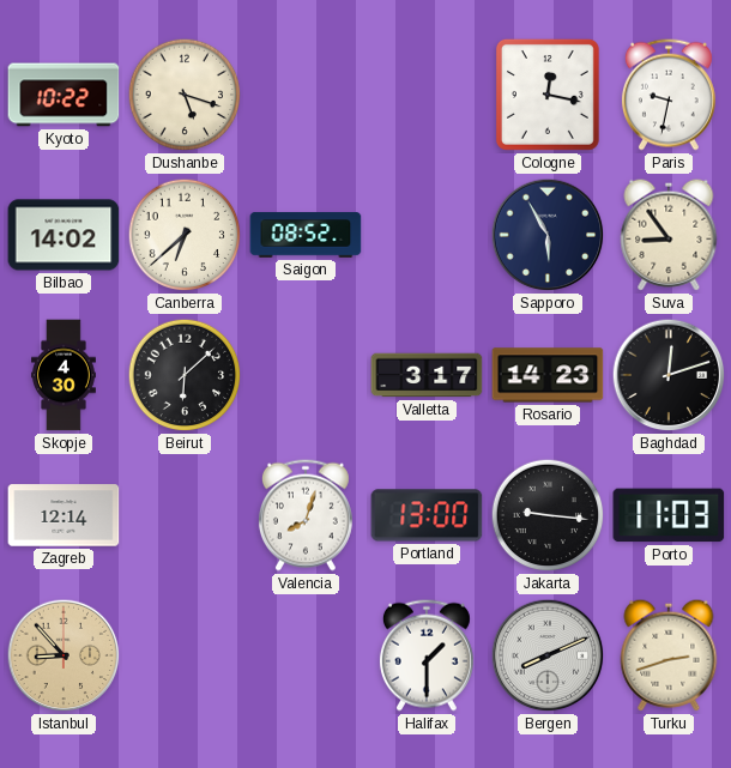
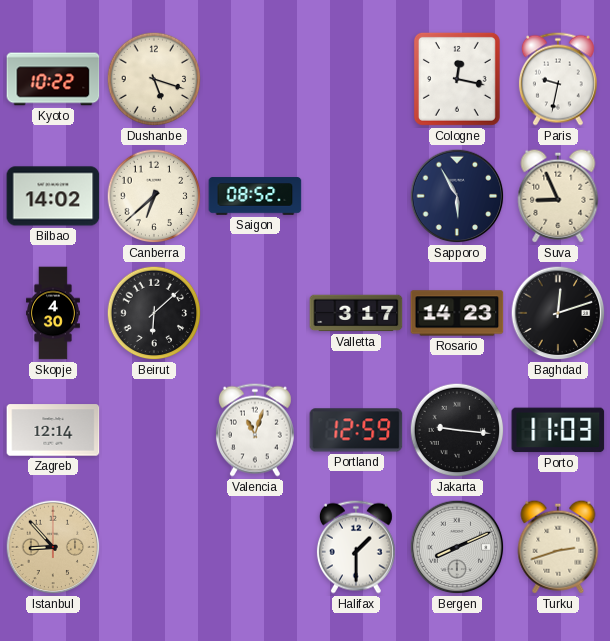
Suva: 8:54 -> 8:56 (558, 196)
Valencia: 8:03 -> 11:03 (255, 430)
Portland: 13:00 -> 12:59 (356, 430)
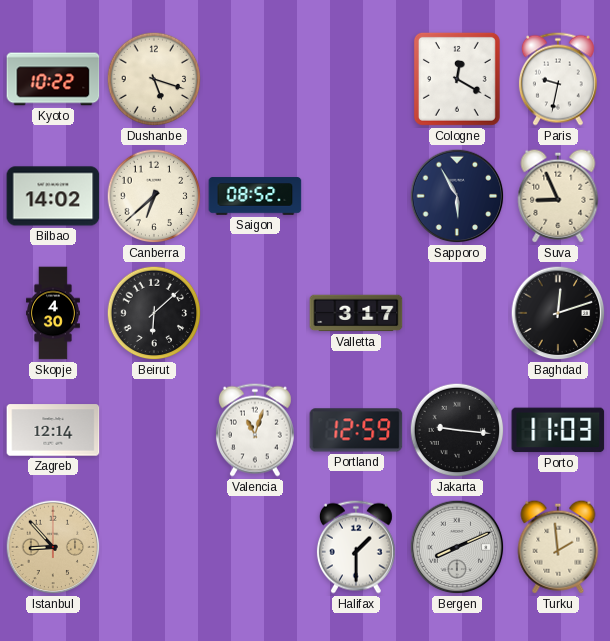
Cologne: 12:17 -> 12:20 (457, 79)
Rosario: 14:23 -> none (457, 313)
Turku: 2:42 -> 1:59 (558, 547)
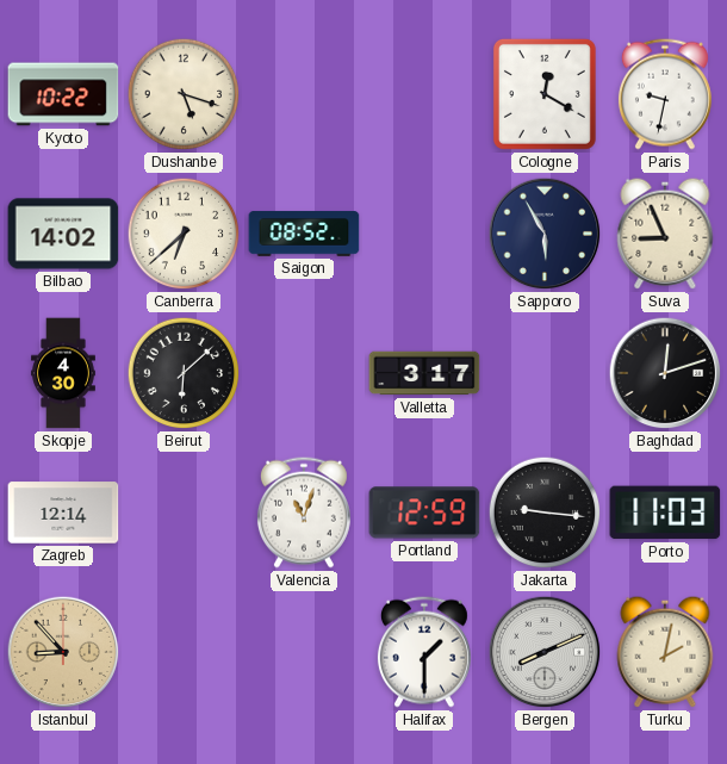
Turku: 1:59 -> 2:02 (665, 652)
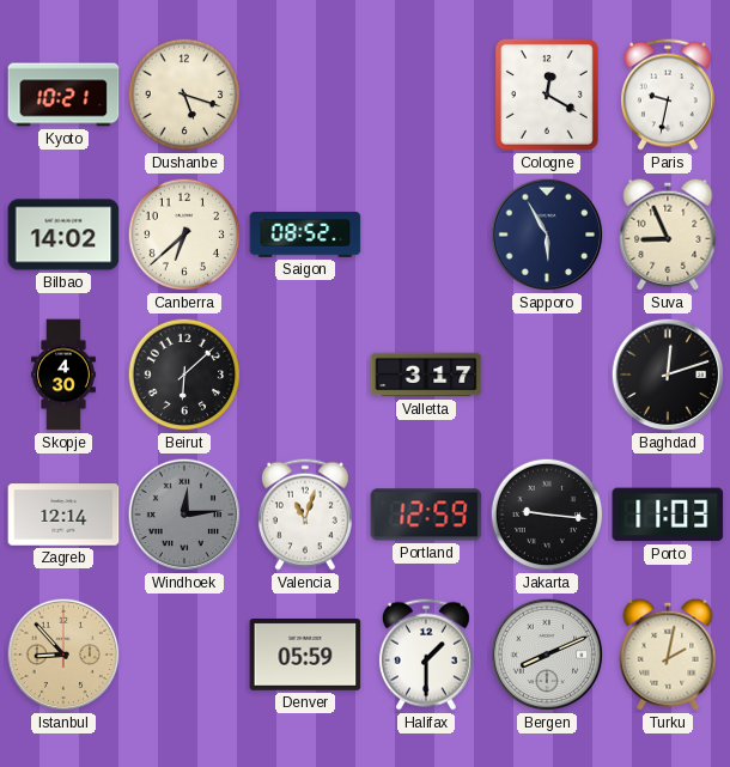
Kyoto: 10:22 -> 10:21 (63, 95)
Windhoek: none -> 12:14 (184, 515)
Denver: none -> 05:59 (305, 655)
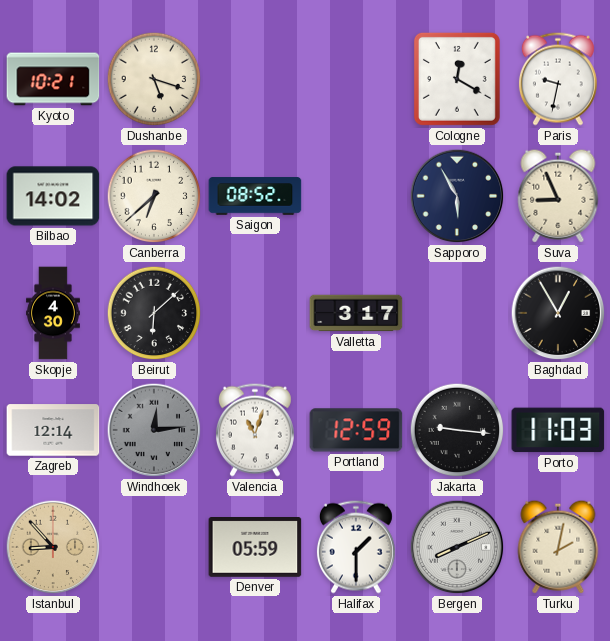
Baghdad: 12:12 -> 12:55 (558, 313)
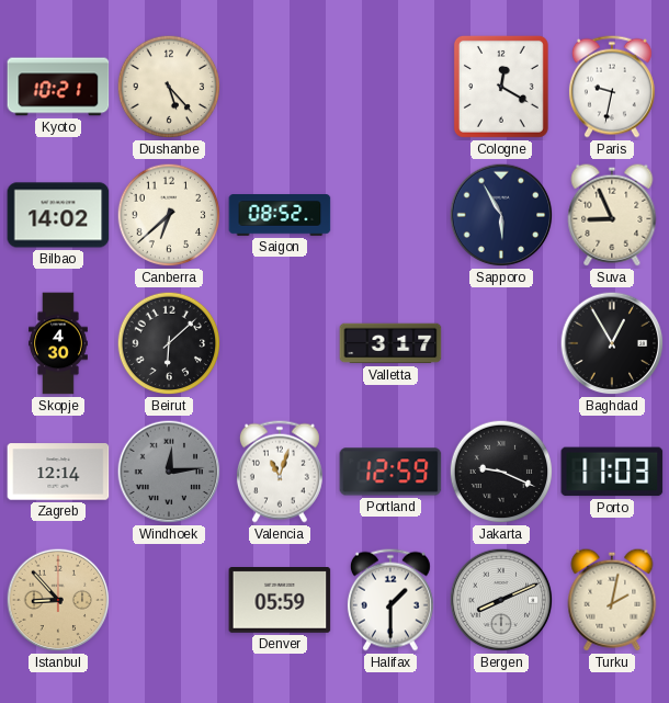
Dushanbe: 5:18 -> 5:23 (169, 87)
Jakarta: 9:16 -> 9:19 (501, 472)
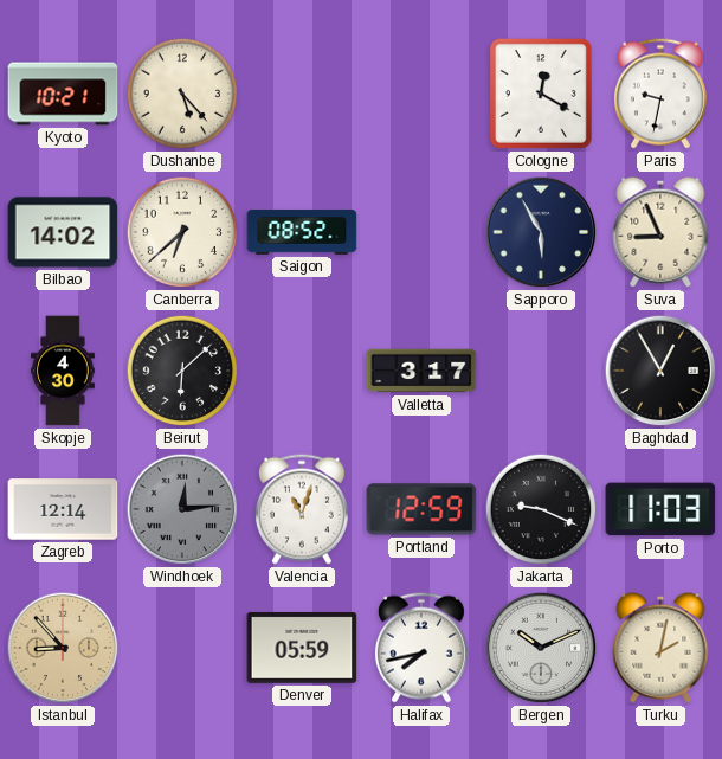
Halifax: 1:30 -> 7:43 (421, 648)
Bergen: 8:11 -> 10:11 (541, 648)
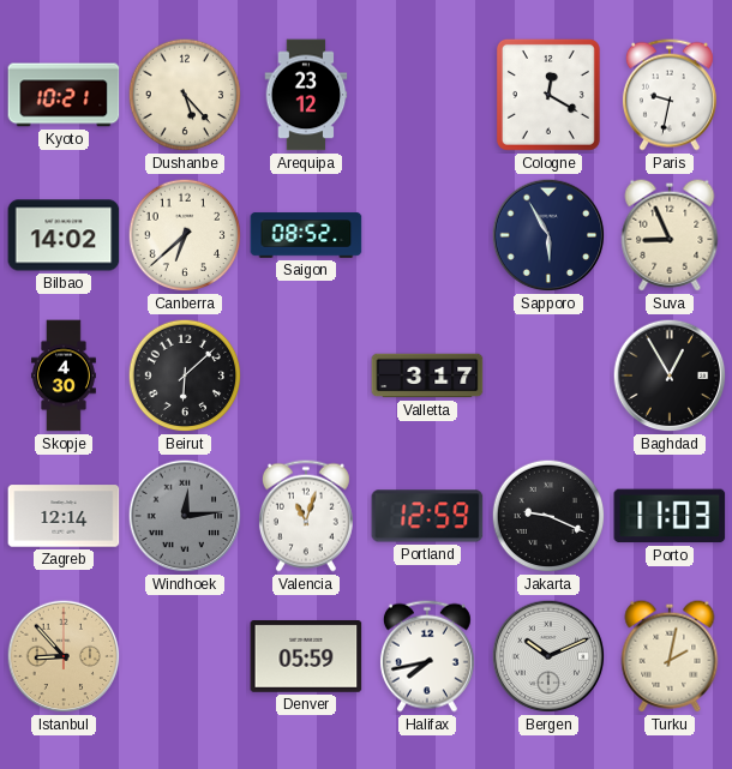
Arequipa: none -> 23:12 (306, 95)
